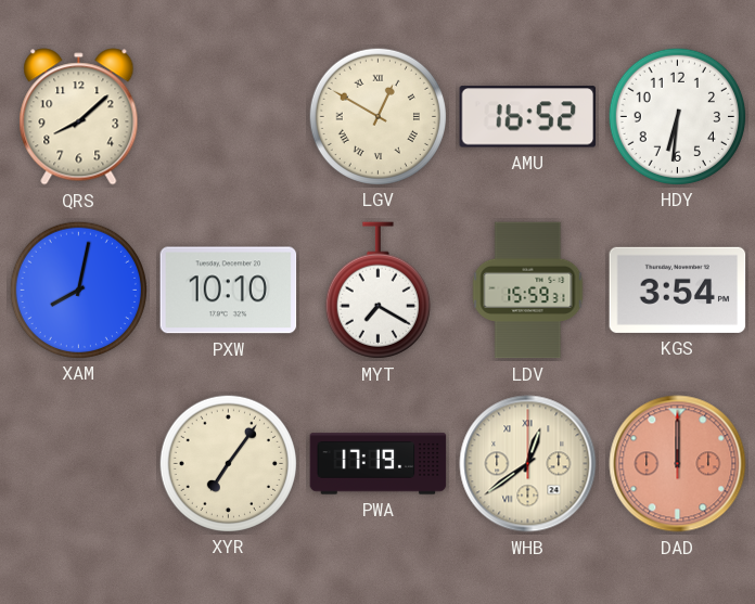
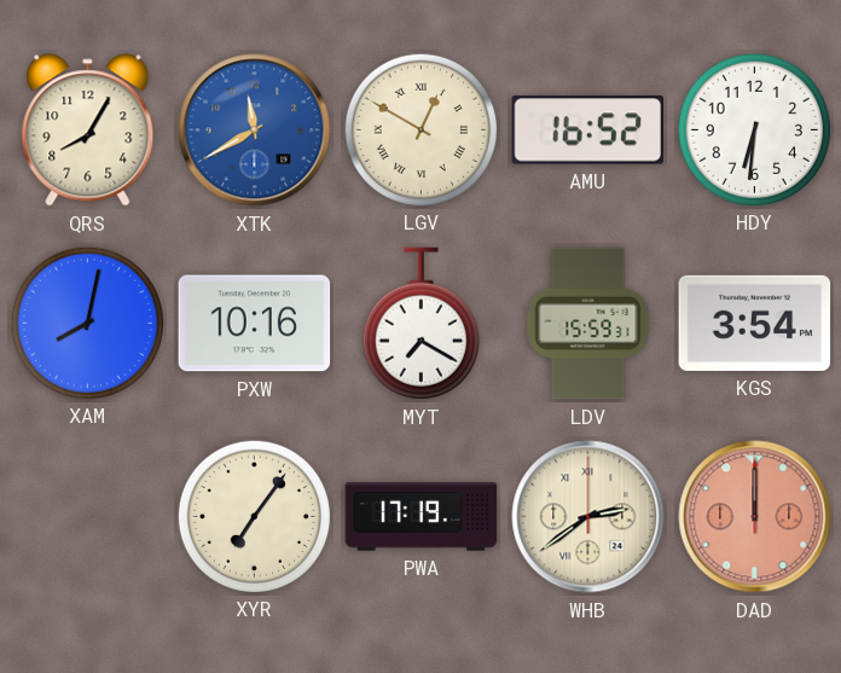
QRS: 8:08 -> 8:05 (88, 130)
XTK: none -> 11:40 (255, 130)
PXW: 10:10 -> 10:16 (255, 324)
WHB: 12:39 -> 2:39 (588, 517)
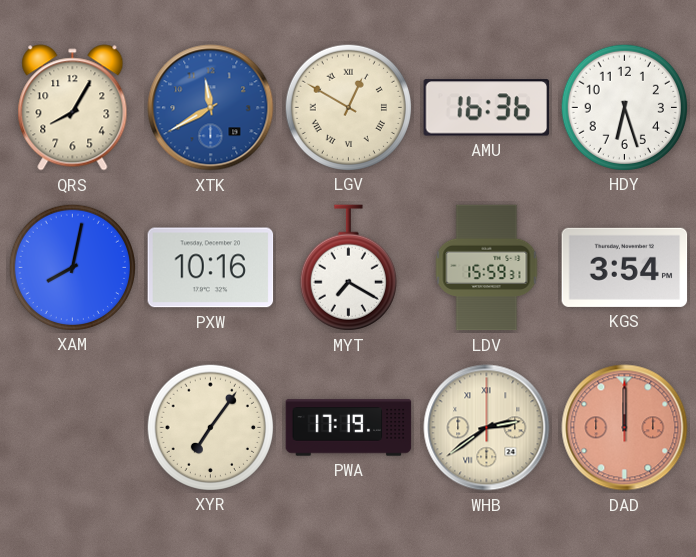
AMU: 16:52 -> 16:36 (487, 108)
HDY: 6:31 -> 6:27 (624, 107)
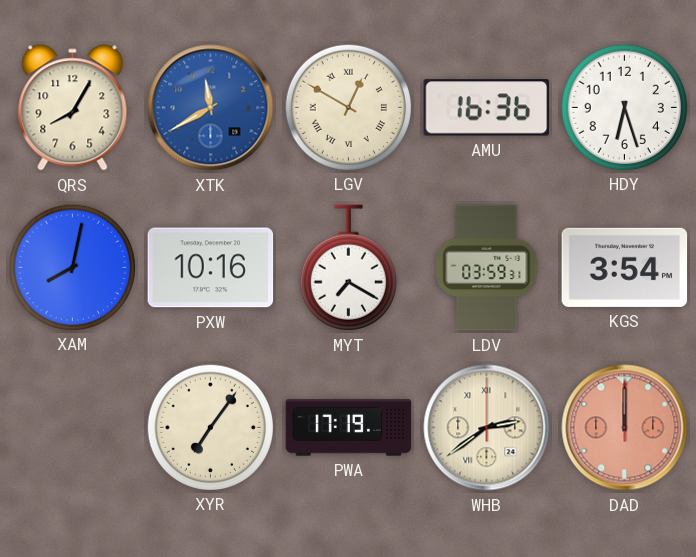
LDV: 15:59 -> 03:59 (487, 268)
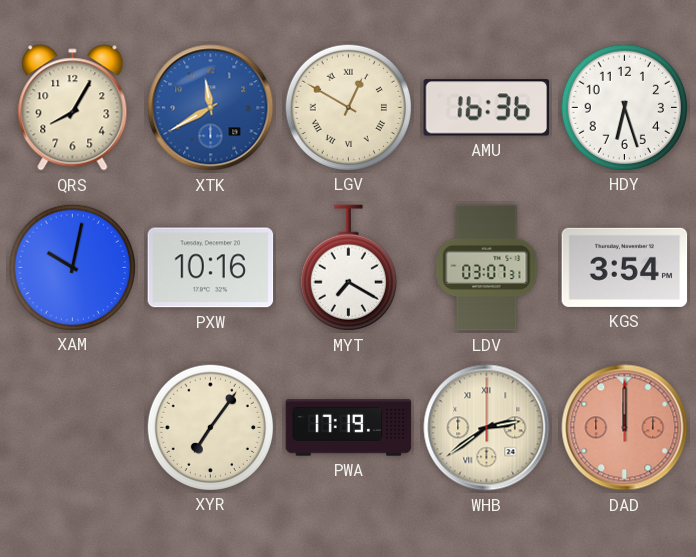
XAM: 8:02 -> 10:02 (72, 267)
LDV: 03:59 -> 03:07 (487, 268)
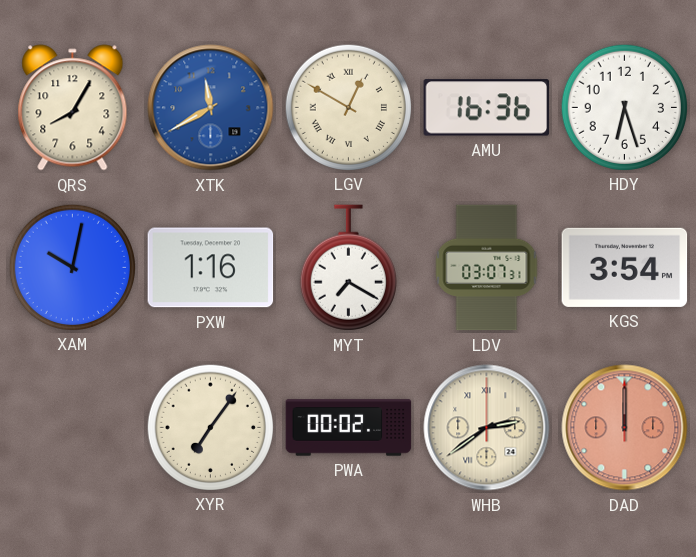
PXW: 10:16 -> 1:16 (211, 268)
PWA: 17:19 -> 00:02 (349, 428)
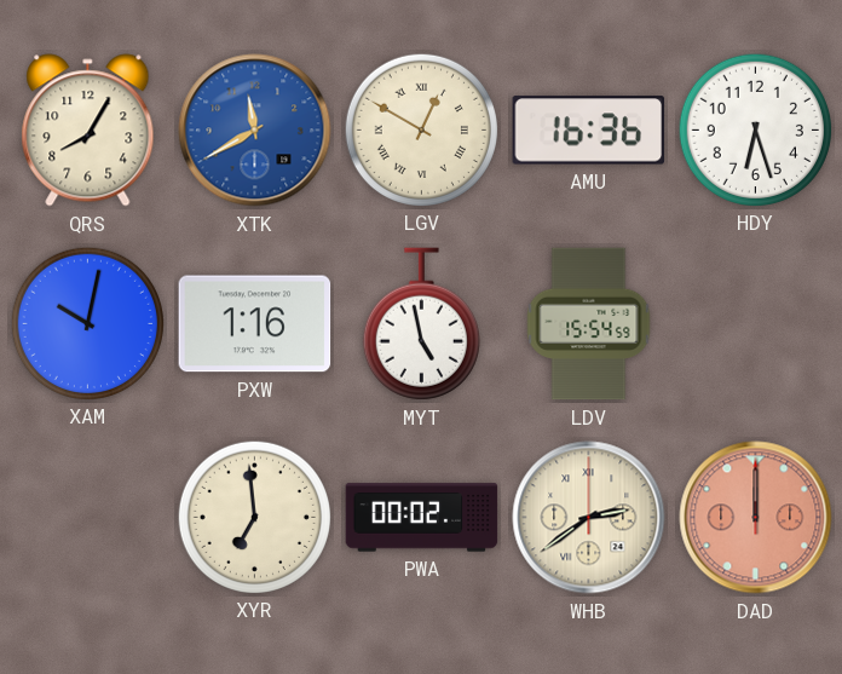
MYT: 7:20 -> 4:58 (421, 324)
LDV: 03:07 -> 15:54 (589, 324)
KGS: 3:54 -> none (625, 267)
XYR: 7:06 -> 6:59 (254, 517)
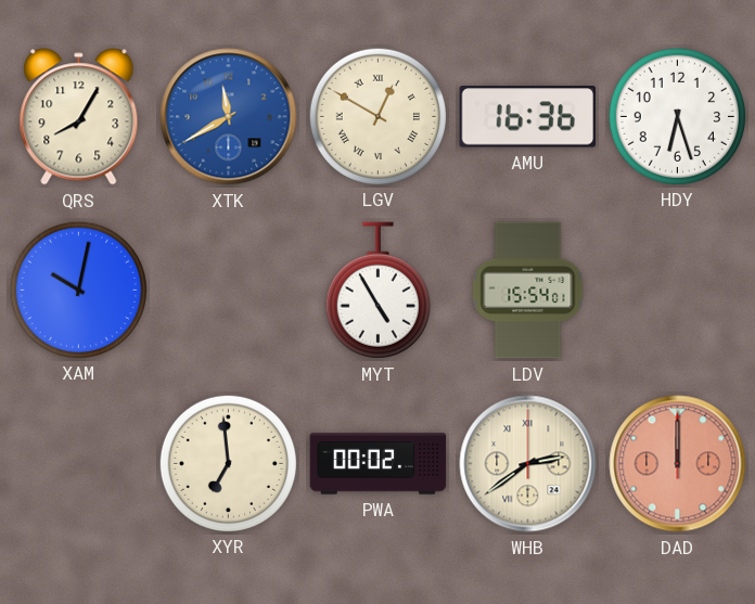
PXW: 1:16 -> none (255, 324)
MYT: 4:58 -> 4:55 (378, 291)
LDV: 15:54:59 -> 15:54:01 (528, 291)
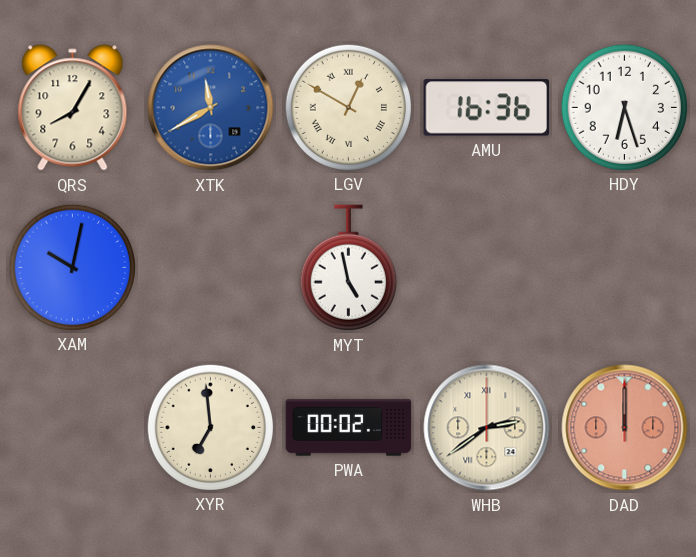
MYT: 4:55 -> 4:58 (348, 268)
LDV: 15:54 -> none (528, 291)
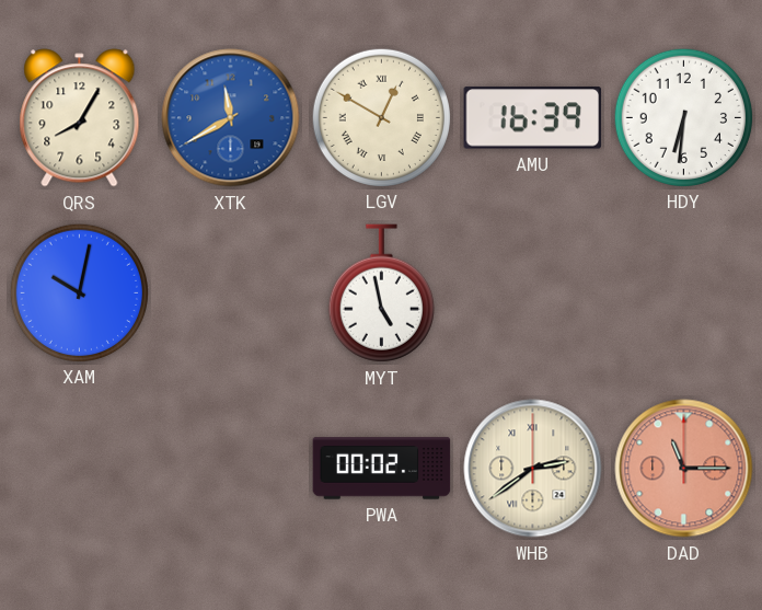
AMU: 16:36 -> 16:39 (533, 118)
HDY: 6:27 -> 6:31 (683, 117)
XYR: 6:59 -> none (210, 427)
DAD: 12:00 -> 11:15 (684, 469)
